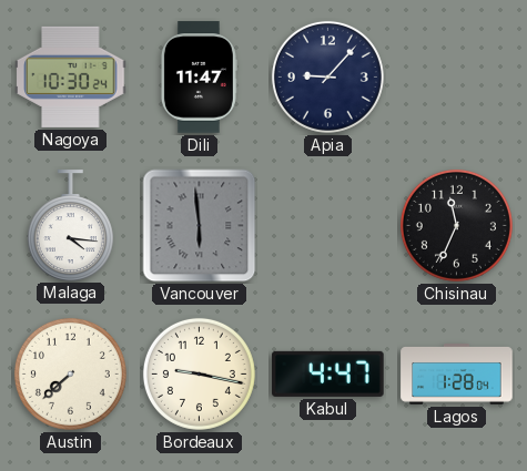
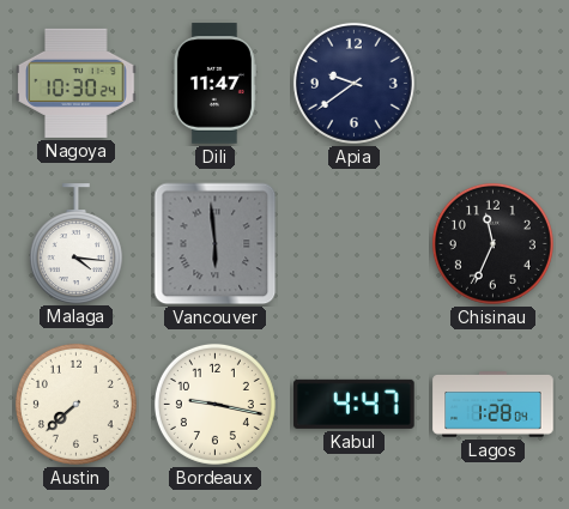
Apia: 9:07 -> 9:39 (353, 83)
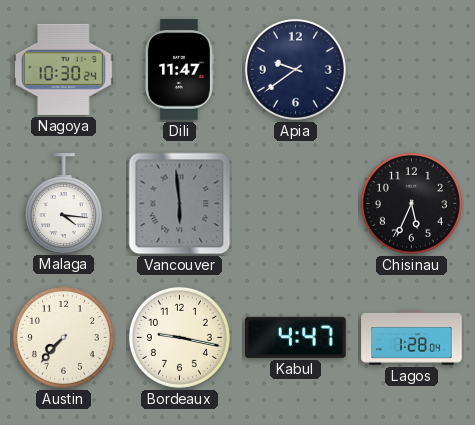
Chisinau: 11:34 -> 5:34 (411, 203)
Austin: 7:38 -> 7:37 (63, 337)
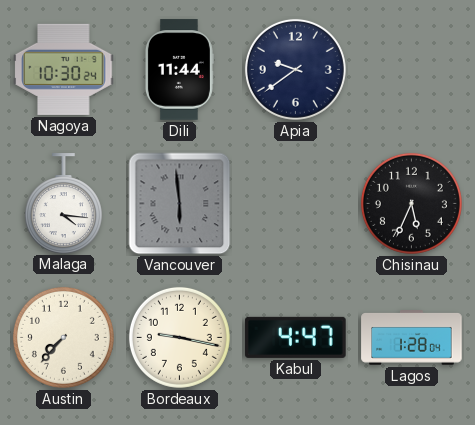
Dili: 11:47 -> 11:44 (179, 70)
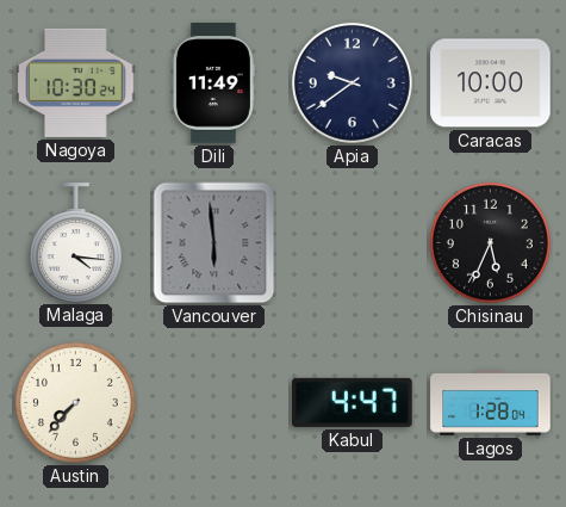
Dili: 11:44 -> 11:49 (213, 84)
Caracas: none -> 10:00 (491, 84)
Bordeaux: 9:17 -> none (179, 337)
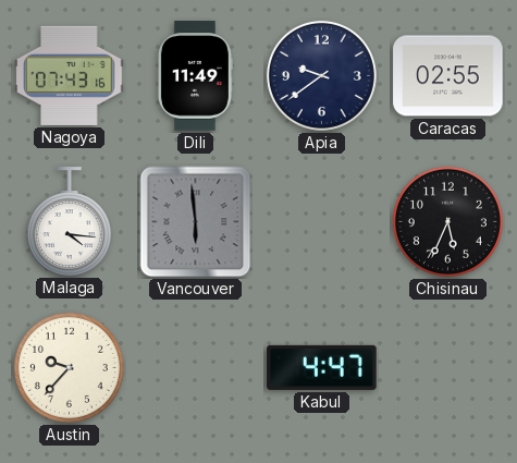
Nagoya: 10:30 -> 07:43 (70, 75)
Caracas: 10:00 -> 02:55 (448, 76)
Austin: 7:37 -> 9:37 (69, 367)
Lagos: 1:28 -> none (491, 403)
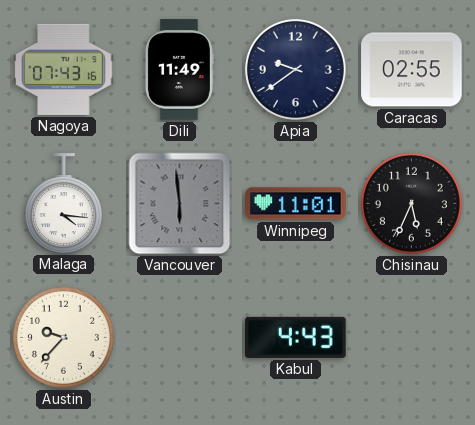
Winnipeg: none -> 11:01 (296, 204)
Kabul: 4:47 -> 4:43 (296, 337)
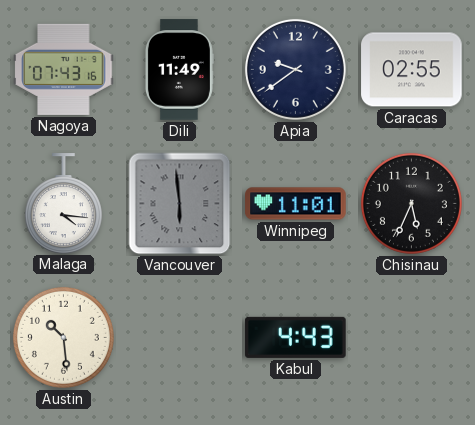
Austin: 9:37 -> 10:29 (63, 337)
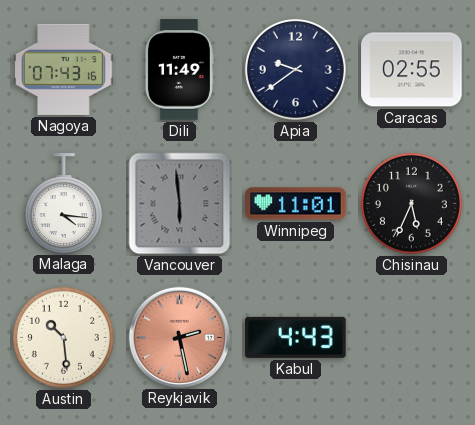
Reykjavik: none -> 2:28 (179, 337)
